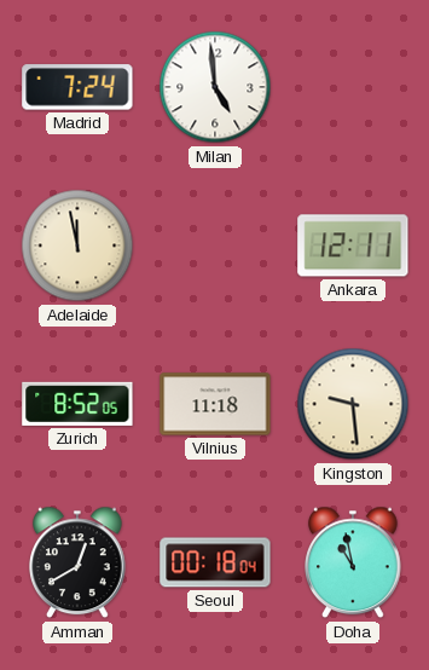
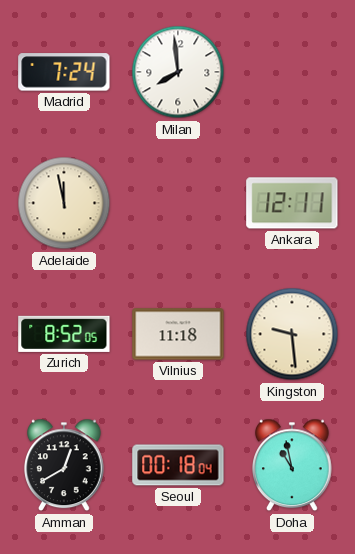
Milan: 4:59 -> 7:59 (178, 72)
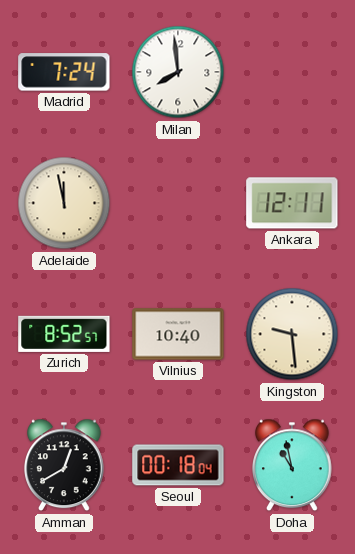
Zurich: 8:52:05 -> 8:52:57 (64, 334)
Vilnius: 11:18 -> 10:40 (178, 334)
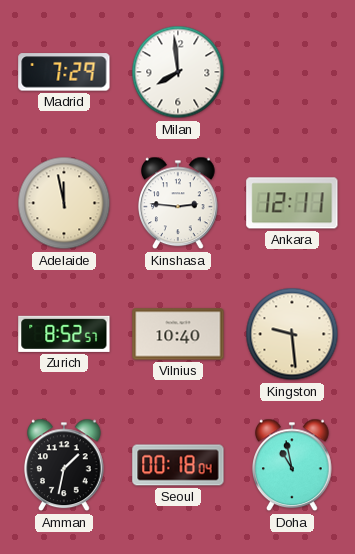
Madrid: 7:24 -> 7:29 (64, 72)
Kinshasa: none -> 2:46 (179, 203)
Amman: 12:40 -> 1:32 (65, 465)
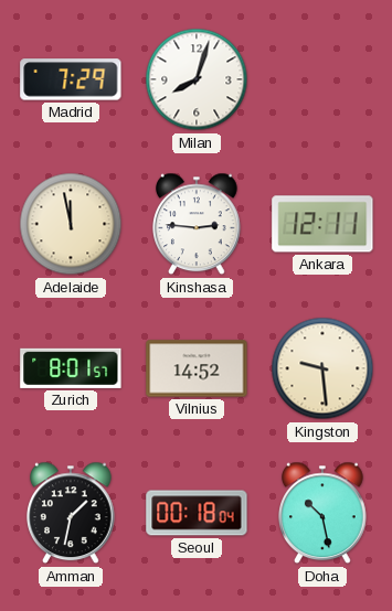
Milan: 7:59 -> 8:03 (197, 79)
Zurich: 8:52 -> 8:01 (71, 368)
Vilnius: 10:40 -> 14:52 (197, 368)
Doha: 10:58 -> 10:28 (324, 513)
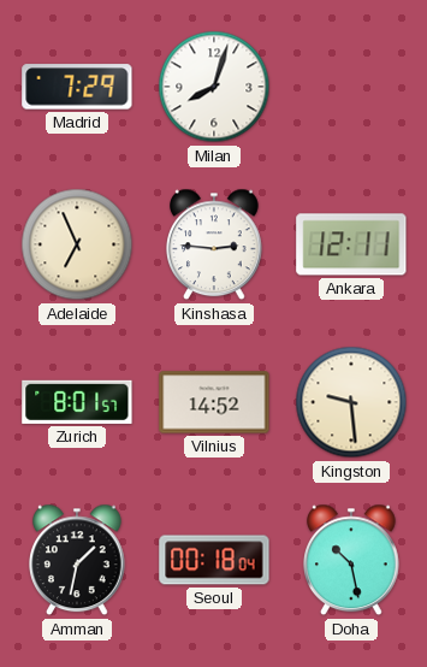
Adelaide: 11:58 -> 6:56 (77, 244)
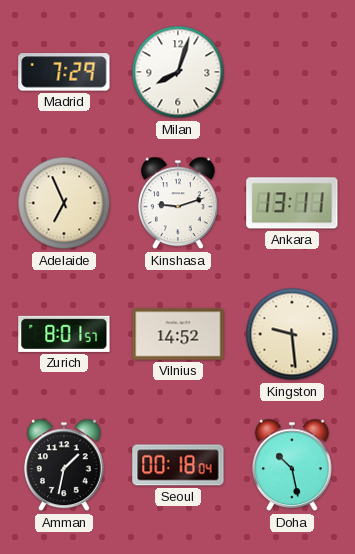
Kinshasa: 2:46 -> 9:12 (179, 203)
Ankara: 12:11 -> 13:11 (292, 203)
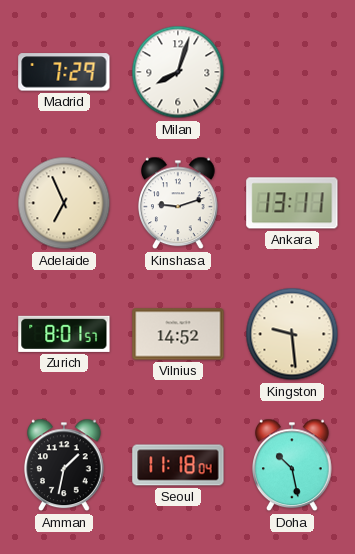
Seoul: 00:18 -> 11:18 (178, 465)
